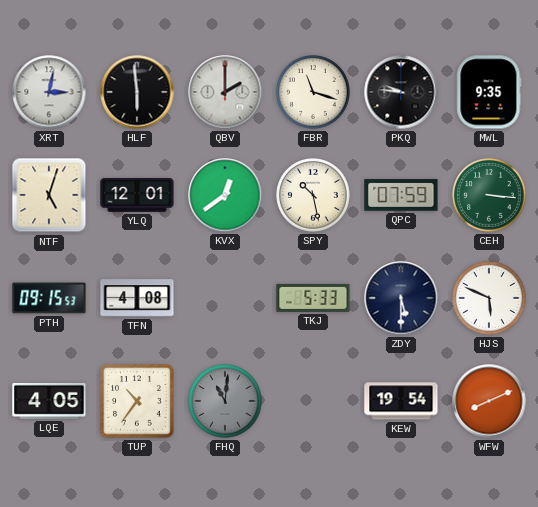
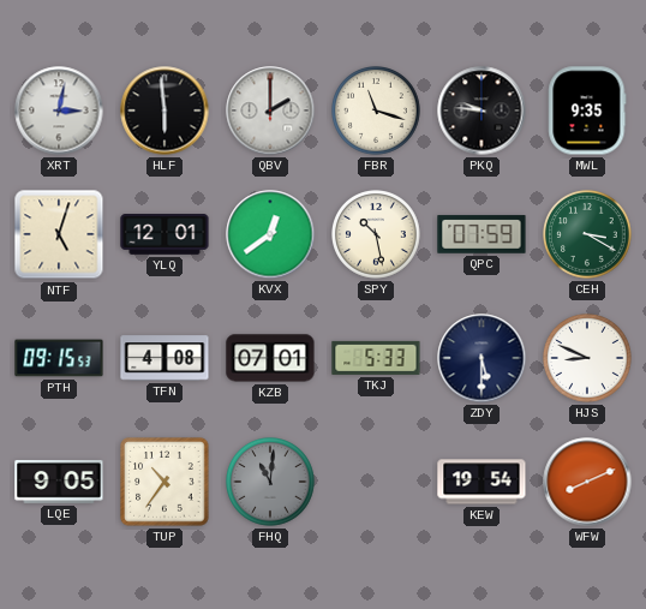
CEH: 3:16 -> 3:20 (588, 235)
KZB: none -> 07:01 (270, 358)
HJS: 5:49 -> 8:49 (588, 359)
LQE: 4:05 -> 9:05 (59, 482)
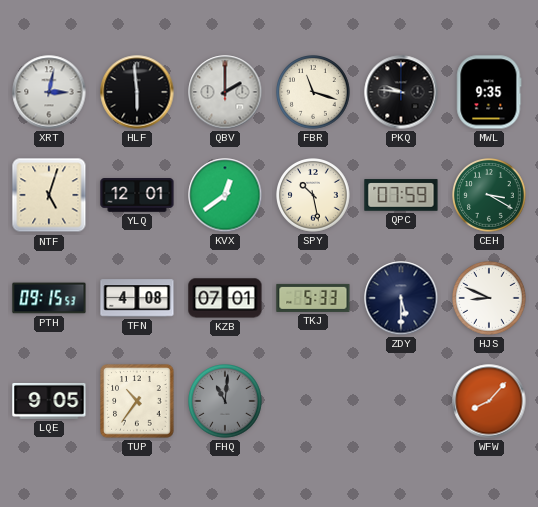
KEW: 19:54 -> none (481, 482)
WFW: 8:11 -> 8:07 (489, 401)
